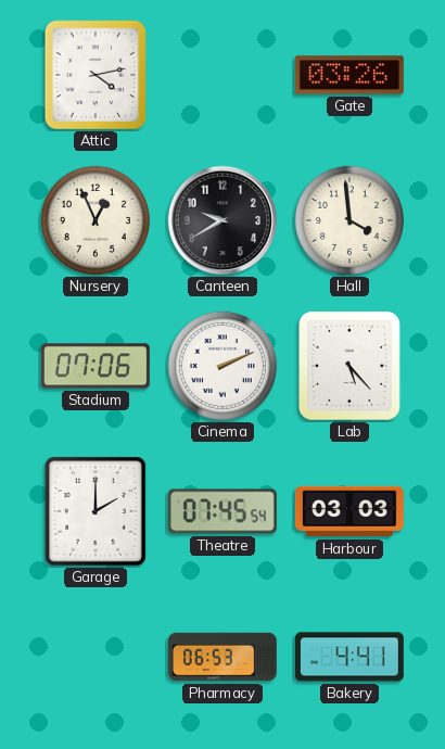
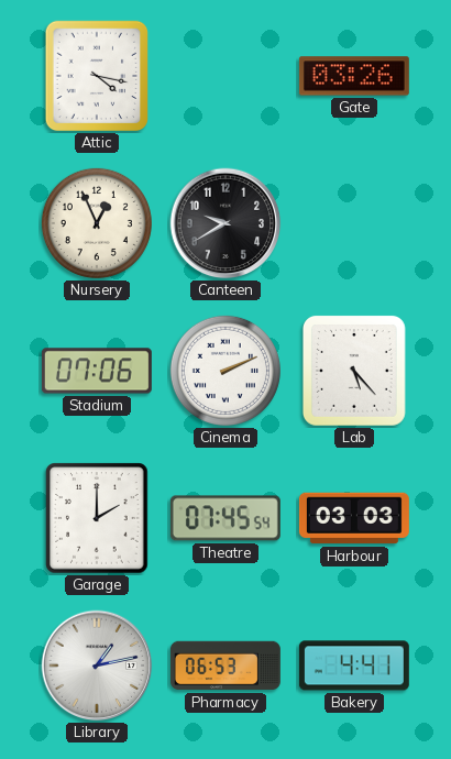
Attic: 4:13 -> 4:17 (97, 76)
Hall: 3:59 -> none (349, 220)
Library: none -> 1:13 (97, 665)
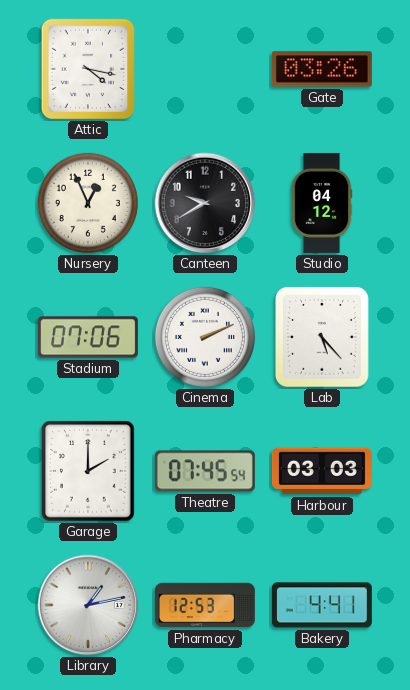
Studio: none -> 04:12 (322, 203)
Pharmacy: 06:53 -> 12:53 (205, 605)
